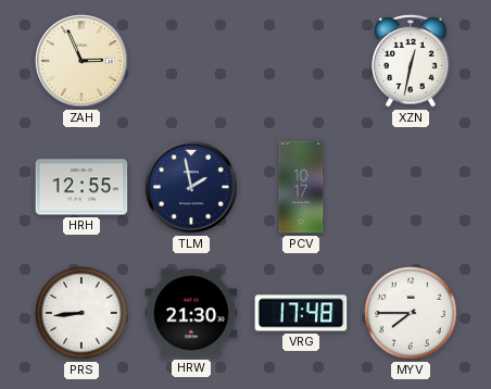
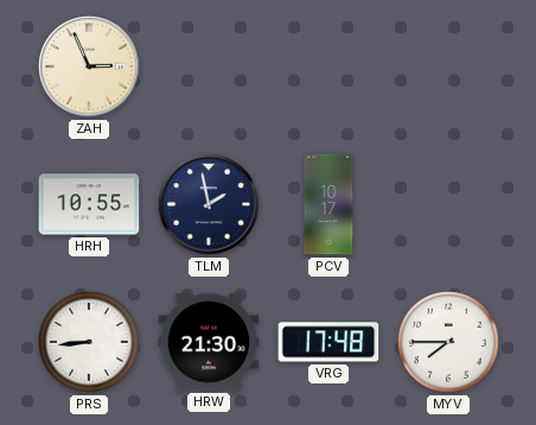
XZN: 12:32 -> none (411, 61)
HRH: 12:55 -> 10:55 (89, 204)
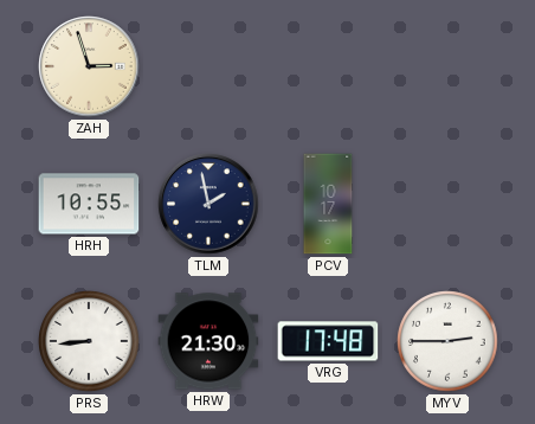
ZAH: 2:56 -> 2:57 (89, 66)
MYV: 7:45 -> 2:45 (447, 341)
